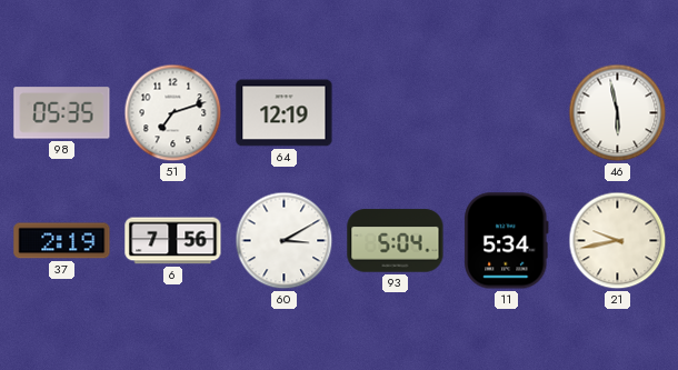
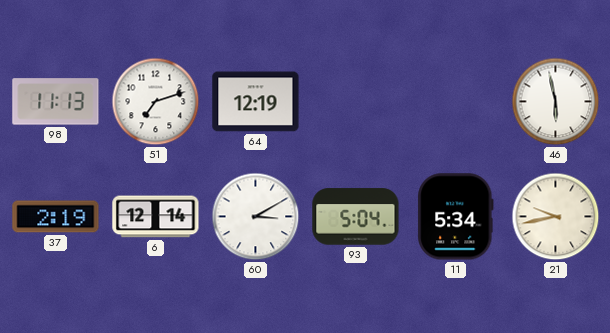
98: 05:35 -> 11:13 (56, 102)
6: 7:56 -> 12:14 (156, 217)
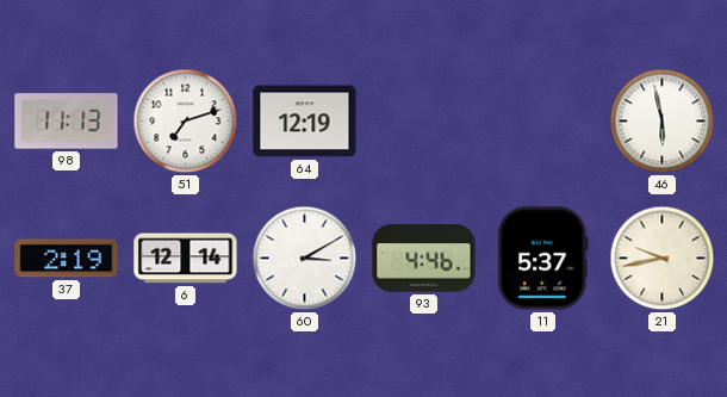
93: 5:04 -> 4:46 (424, 259)
11: 5:34 -> 5:37 (543, 259)
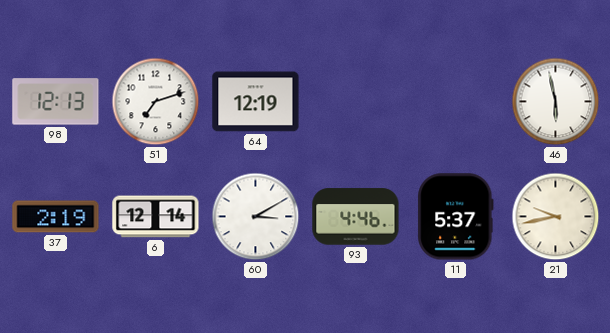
98: 11:13 -> 12:13 (56, 102)
